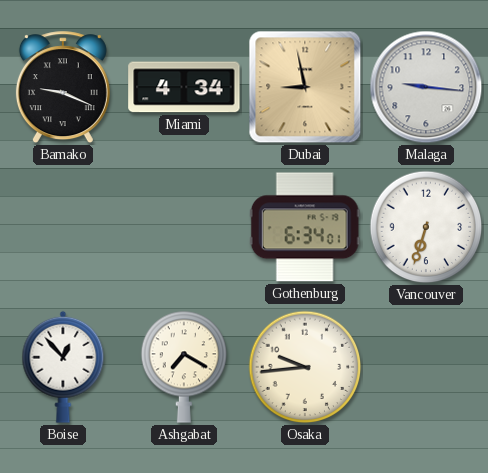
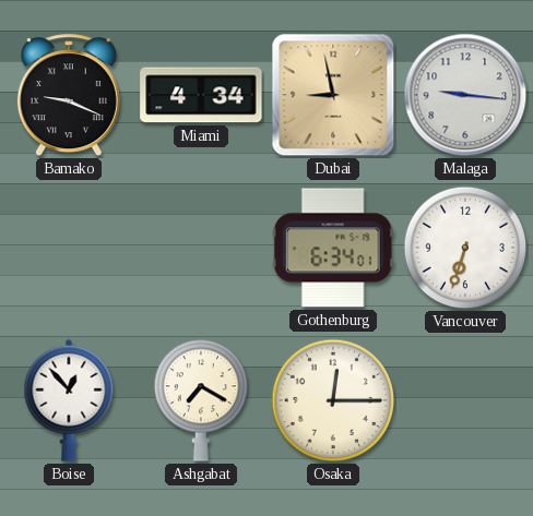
Osaka: 9:44 -> 12:15 (333, 400)
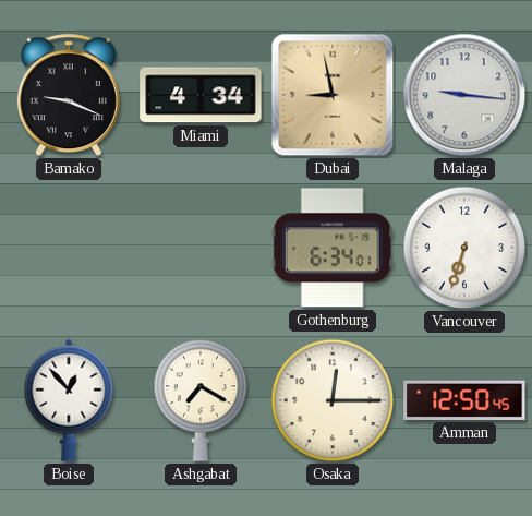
Amman: none -> 12:50 (464, 400)
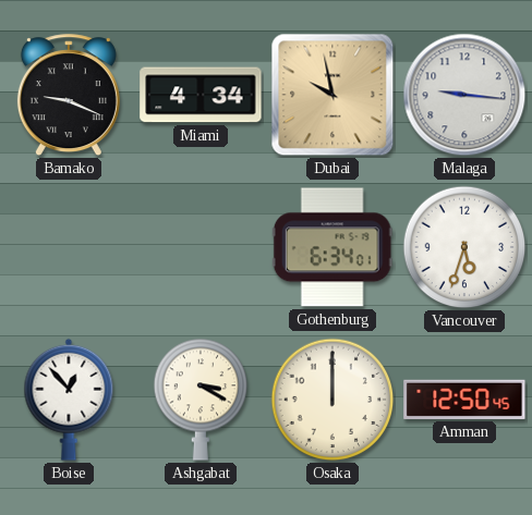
Dubai: 8:58 -> 9:58 (332, 95)
Vancouver: 6:33 -> 5:33 (464, 247)
Ashgabat: 7:20 -> 3:20 (201, 400)
Osaka: 12:15 -> 12:00 (332, 400)
